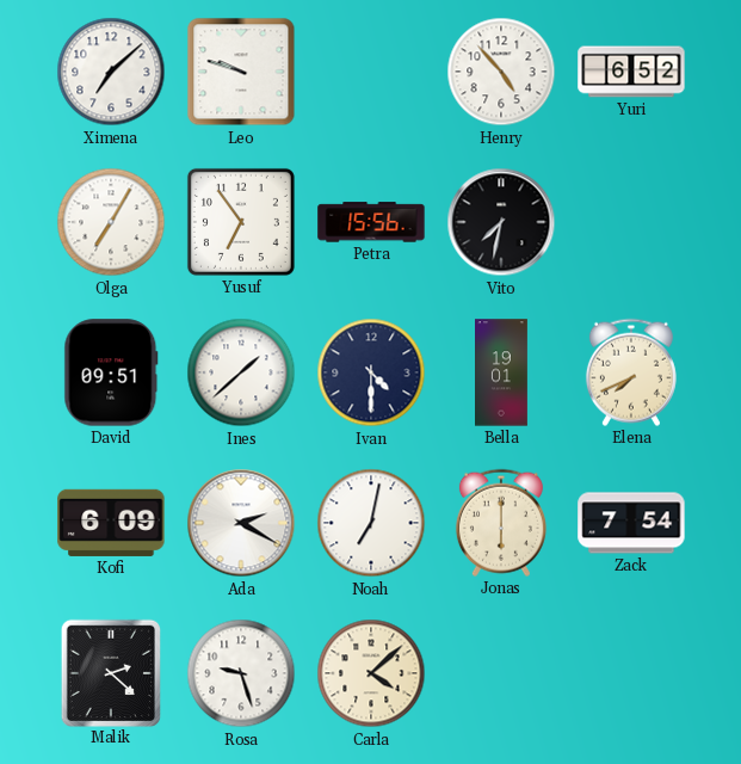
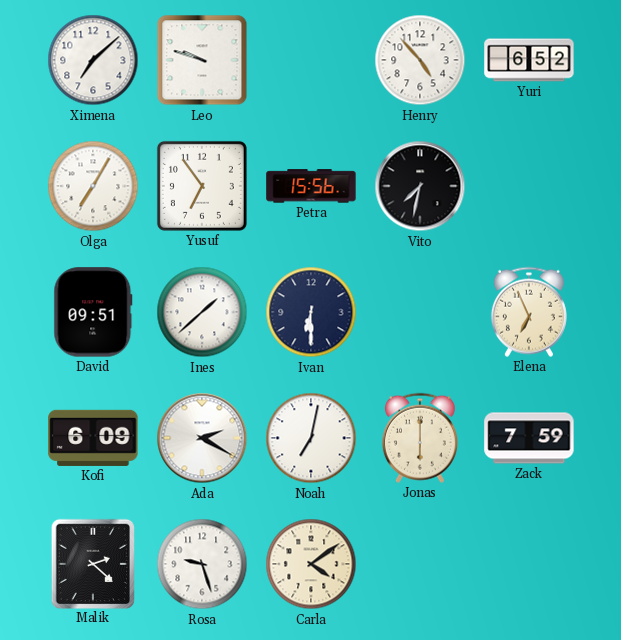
Ivan: 4:30 -> 6:30 (311, 312)
Bella: 19:01 -> none (502, 372)
Elena: 7:41 -> 6:56 (529, 312)
Zack: 7:54 -> 7:59 (529, 438)
Carla: 4:08 -> 4:09 (311, 564)
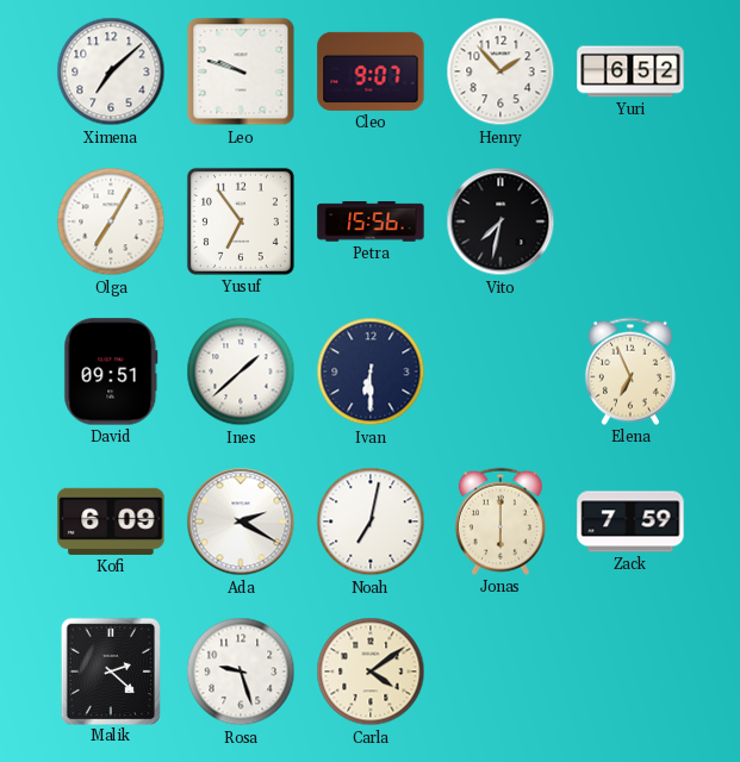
Cleo: none -> 9:07 (371, 71)
Henry: 4:53 -> 1:53 (500, 71)
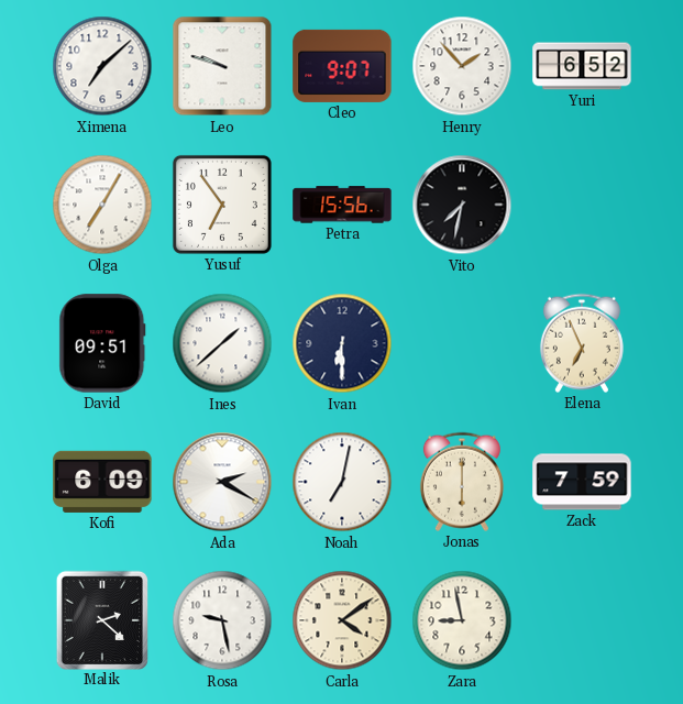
Rosa: 9:27 -> 9:28 (222, 620)
Zara: none -> 8:58 (462, 620)
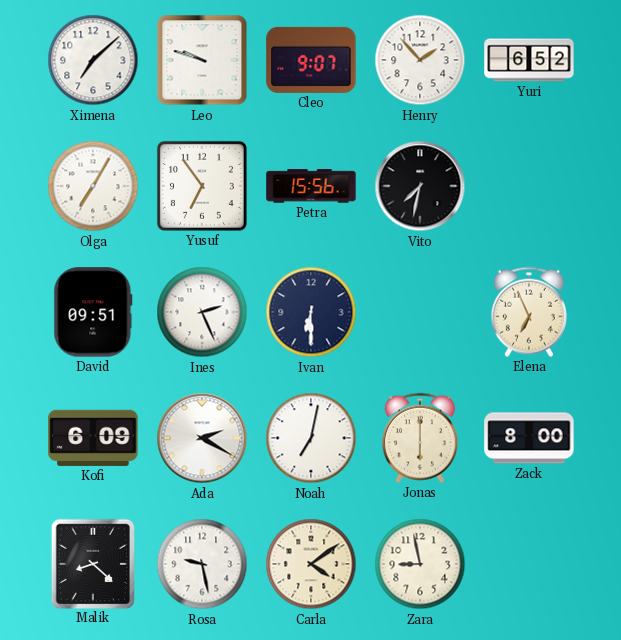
Ines: 1:38 -> 2:26 (202, 312)
Zack: 7:59 -> 8:00 (529, 438)
Malik: 2:22 -> 8:22 (92, 563)
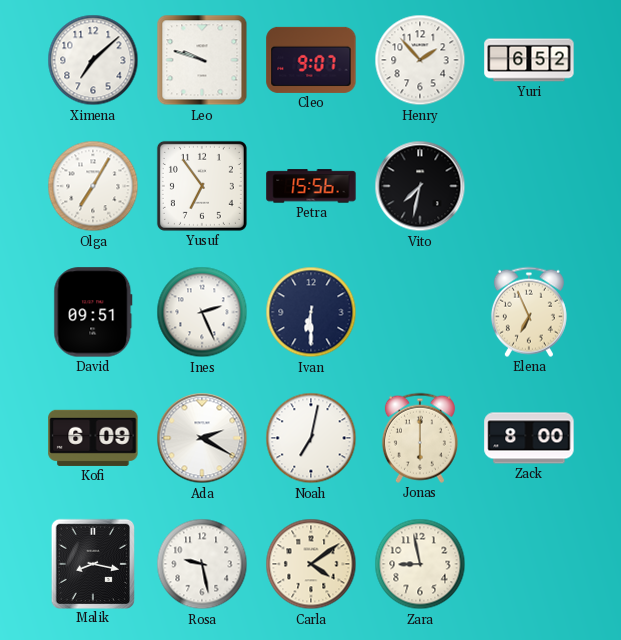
Malik: 8:22 -> 8:17 (92, 563)
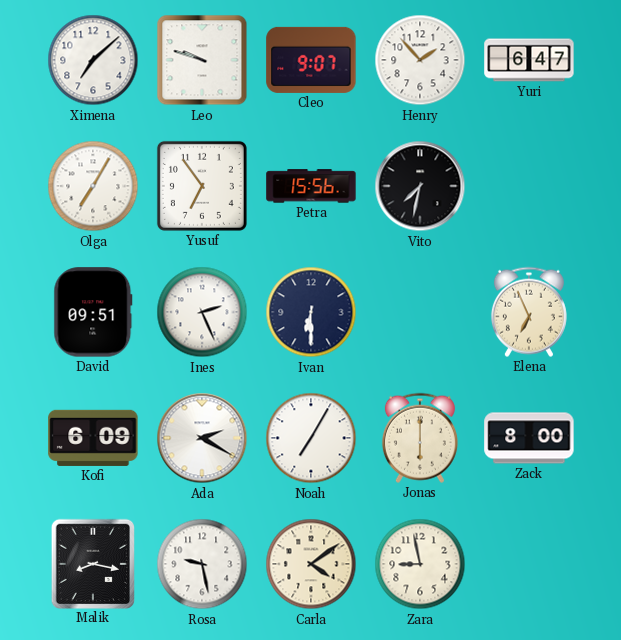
Yuri: 6:52 -> 6:47 (529, 60)
Noah: 7:02 -> 7:05 (311, 438)
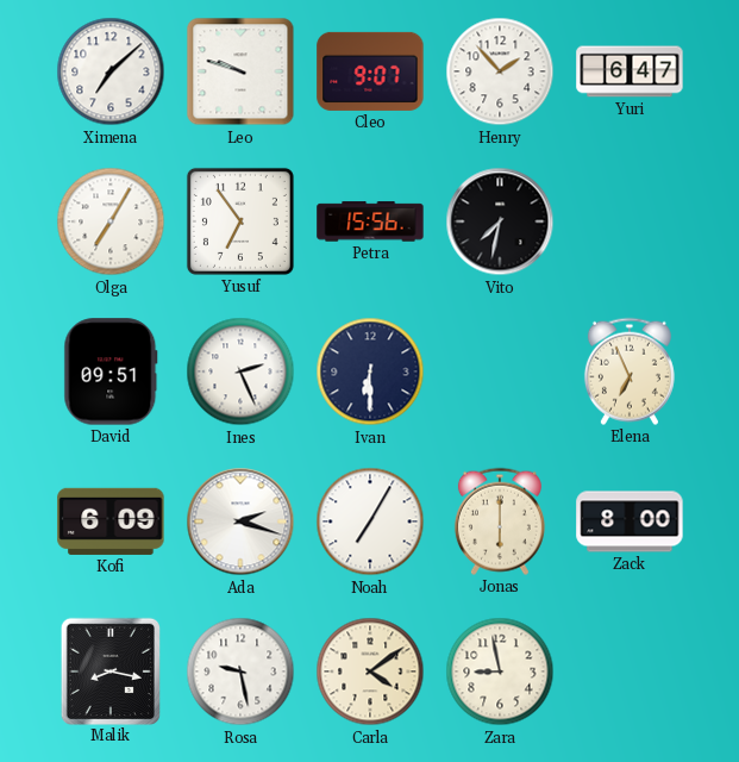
Ada: 2:20 -> 2:18 (240, 521)
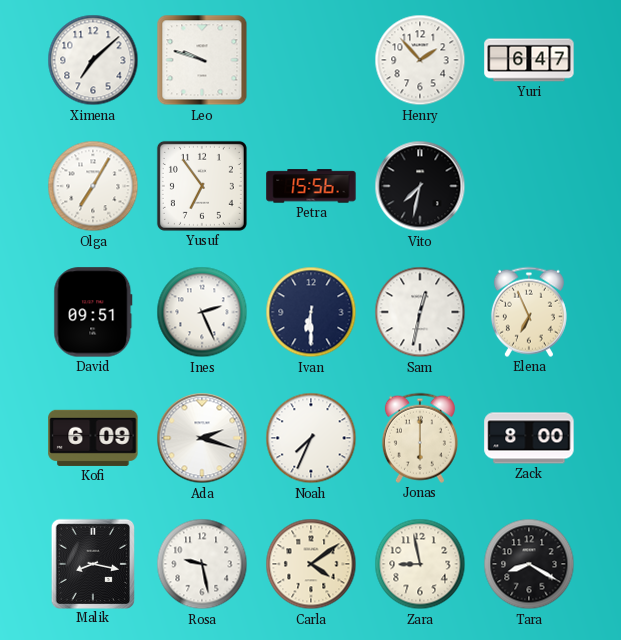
Cleo: 9:07 -> none (370, 71)
Sam: none -> 12:32 (420, 312)
Noah: 7:05 -> 7:34 (311, 438)
Tara: none -> 8:20 (529, 564)
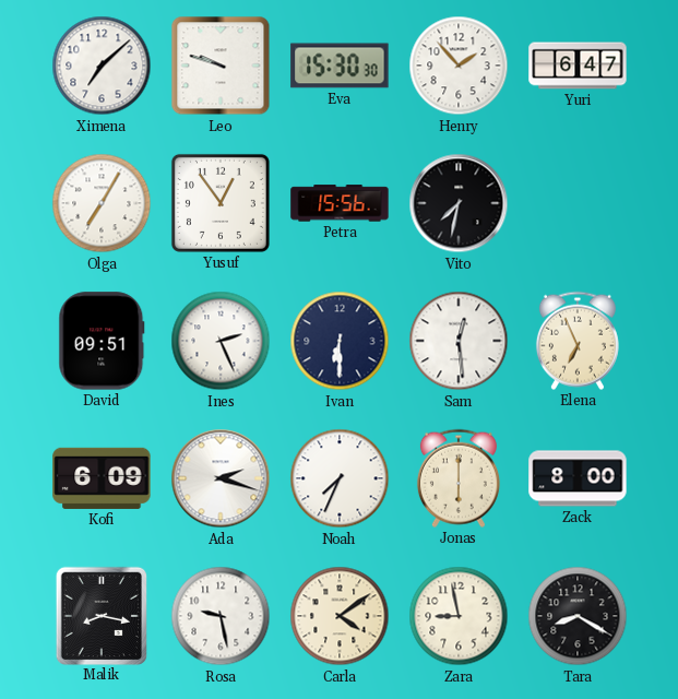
Eva: none -> 15:30 (340, 66)
Yusuf: 6:54 -> 12:54 (221, 203)
Sam: 12:32 -> 12:29 (459, 341)
